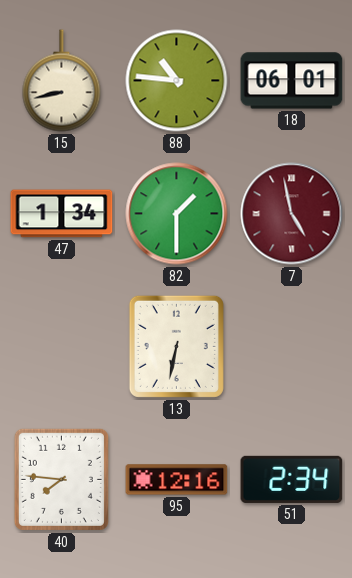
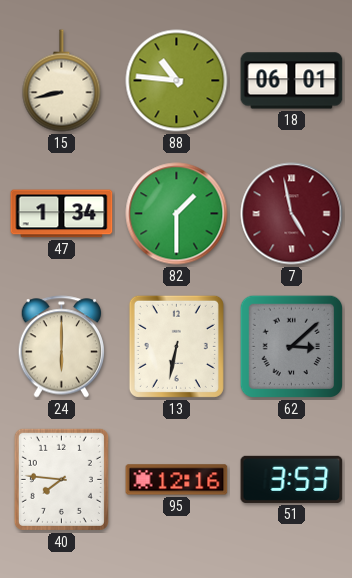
24: none -> 6:00 (62, 347)
62: none -> 3:08 (292, 347)
51: 2:34 -> 3:53 (292, 479)
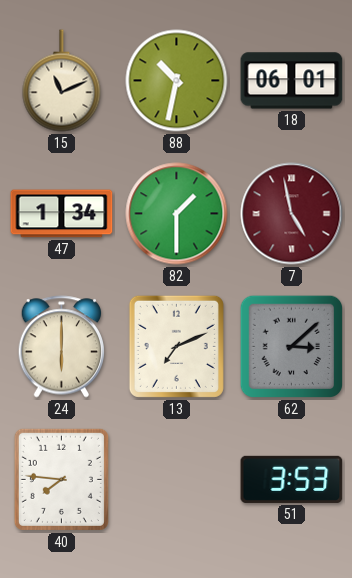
15: 8:43 -> 11:11 (62, 81)
88: 10:46 -> 10:32 (177, 81)
13: 6:32 -> 7:11 (176, 346)
95: 12:16 -> none (177, 480)
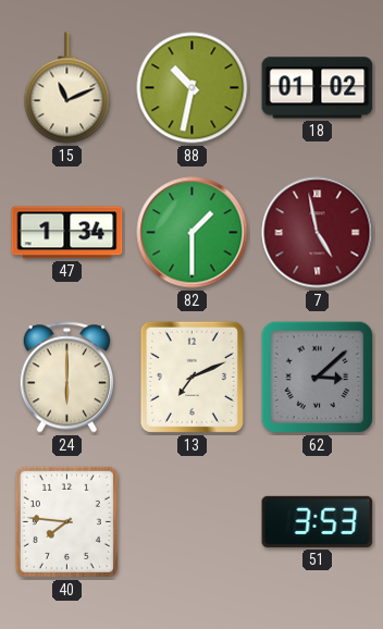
18: 06:01 -> 01:02 (318, 88)
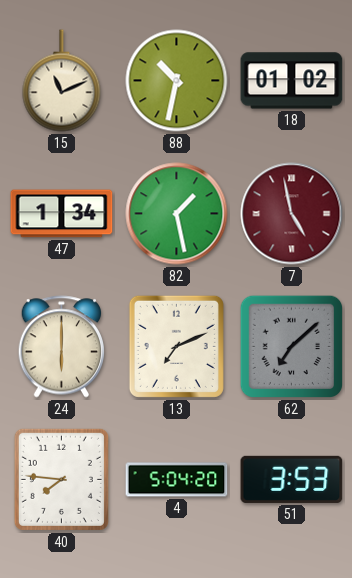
82: 1:30 -> 1:28 (177, 214)
62: 3:08 -> 7:08 (292, 347)
4: none -> 5:04 (177, 480)
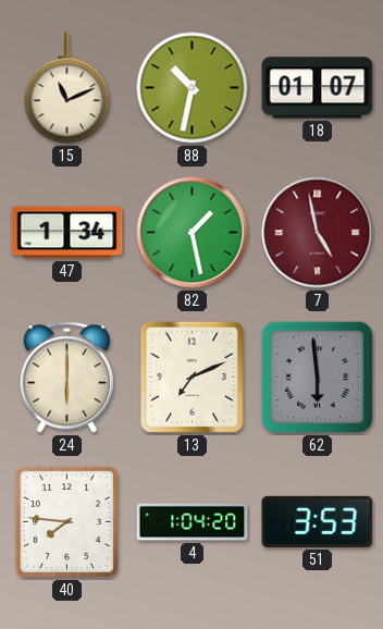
18: 01:02 -> 01:07 (318, 88)
62: 7:08 -> 5:59 (318, 378)
4: 5:04 -> 1:04 (193, 522)
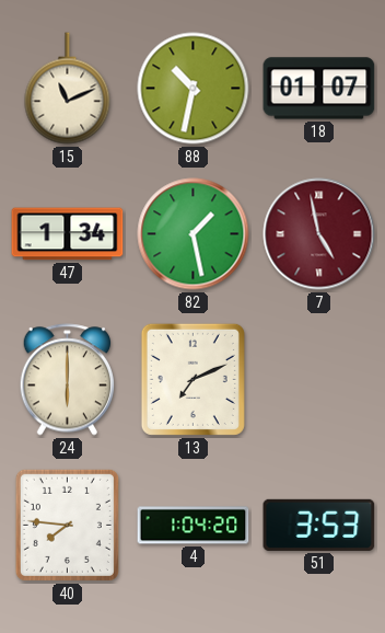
62: 5:59 -> none (318, 378)
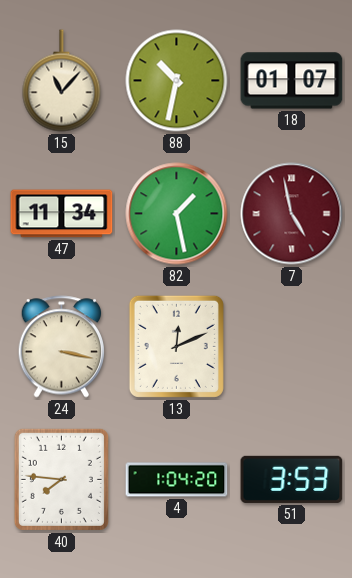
15: 11:11 -> 11:07 (62, 81)
47: 1:34 -> 11:34 (62, 214)
24: 6:00 -> 3:17 (62, 347)
13: 7:11 -> 12:11 (176, 346)
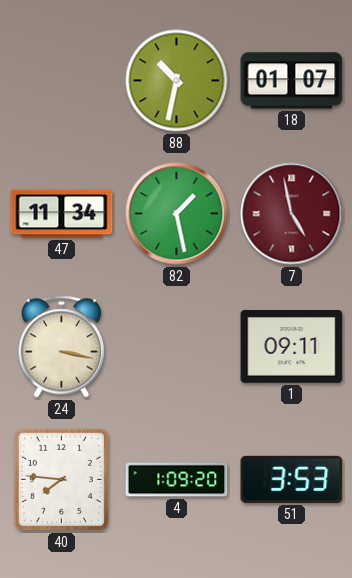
15: 11:07 -> none (62, 81)
13: 12:11 -> none (176, 346)
1: none -> 09:11 (292, 347)
4: 1:04 -> 1:09 (177, 480)
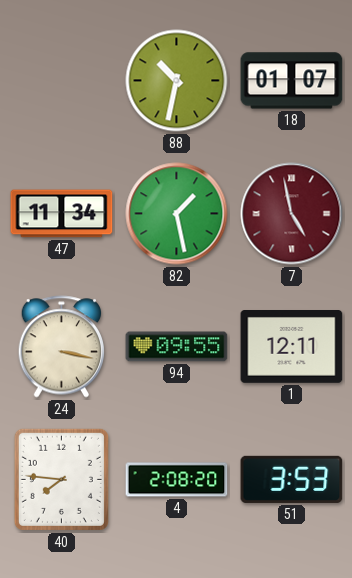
94: none -> 09:55 (177, 347)
1: 09:11 -> 12:11 (292, 347)
4: 1:09 -> 2:08 (177, 480)
